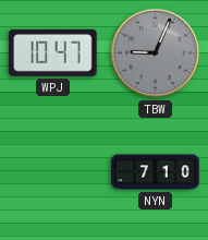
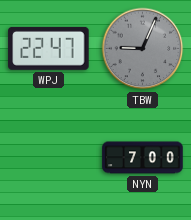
WPJ: 10:47 -> 22:47 (49, 48)
NYN: 7:10 -> 7:00 (143, 158)
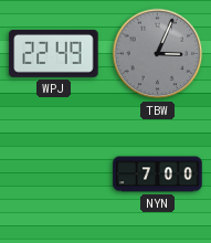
WPJ: 22:47 -> 22:49 (54, 53)
TBW: 9:04 -> 3:04 (158, 54)
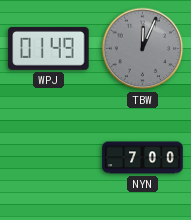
WPJ: 22:49 -> 01:49 (49, 48)
TBW: 3:04 -> 12:04 (143, 49)
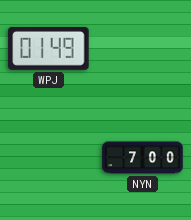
TBW: 12:04 -> none (143, 49)
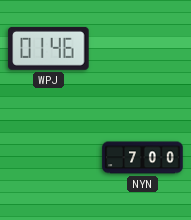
WPJ: 01:49 -> 01:46 (49, 48)
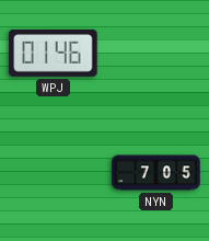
NYN: 7:00 -> 7:05 (156, 173)
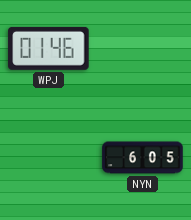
NYN: 7:05 -> 6:05 (143, 158)
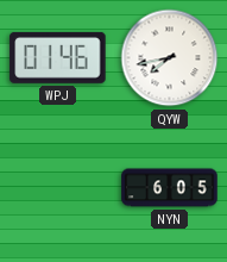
QYW: none -> 7:43 (170, 58)
